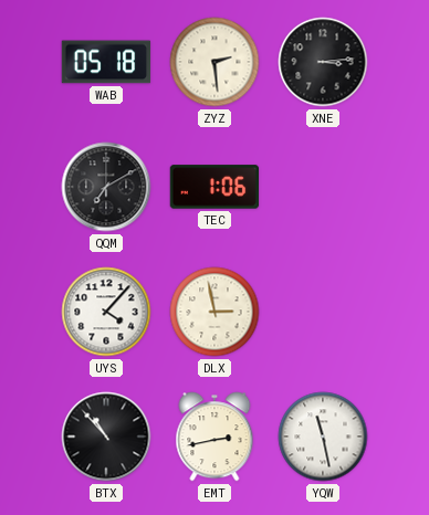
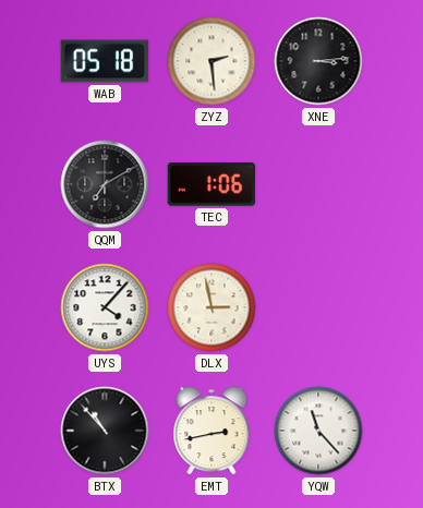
YQW: 11:28 -> 11:23 (318, 431)
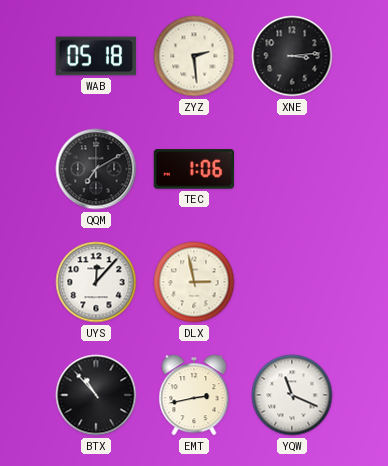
UYS: 4:07 -> 12:07 (96, 282)
YQW: 11:23 -> 11:19 (292, 395)
